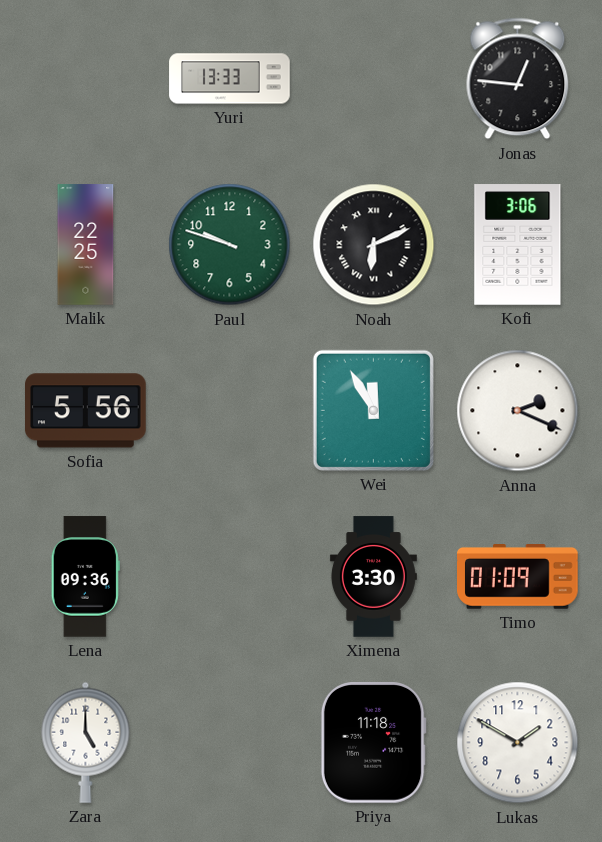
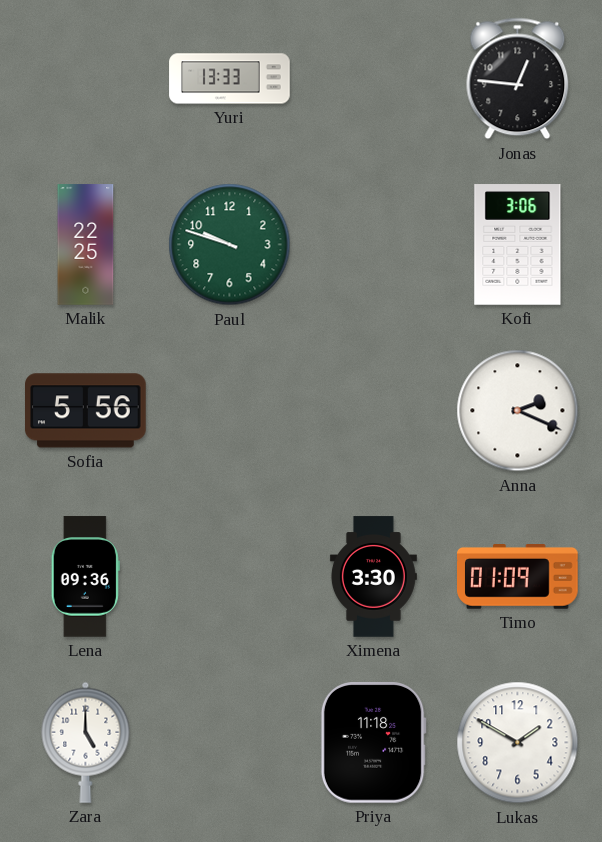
Noah: 6:11 -> none (374, 245)
Wei: 11:55 -> none (373, 410)
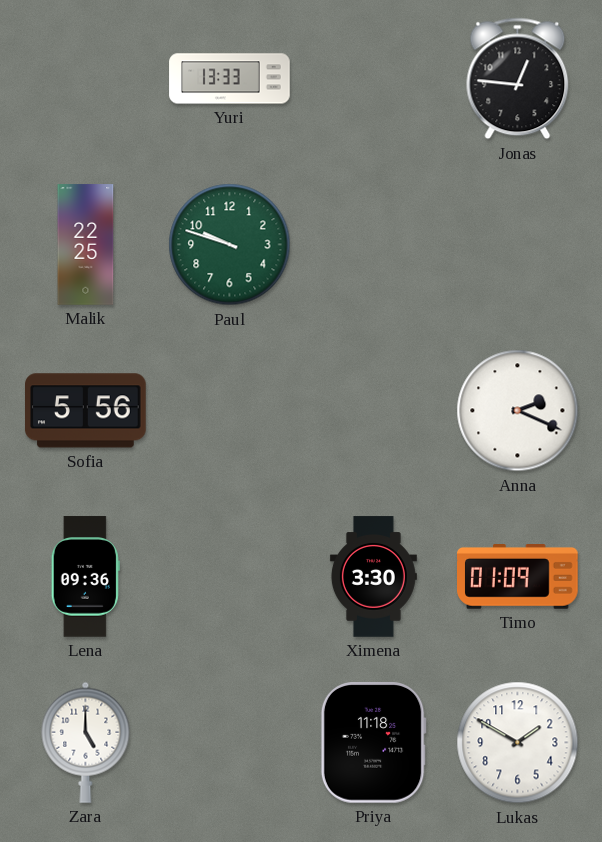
Kofi: 3:06 -> none (518, 245)
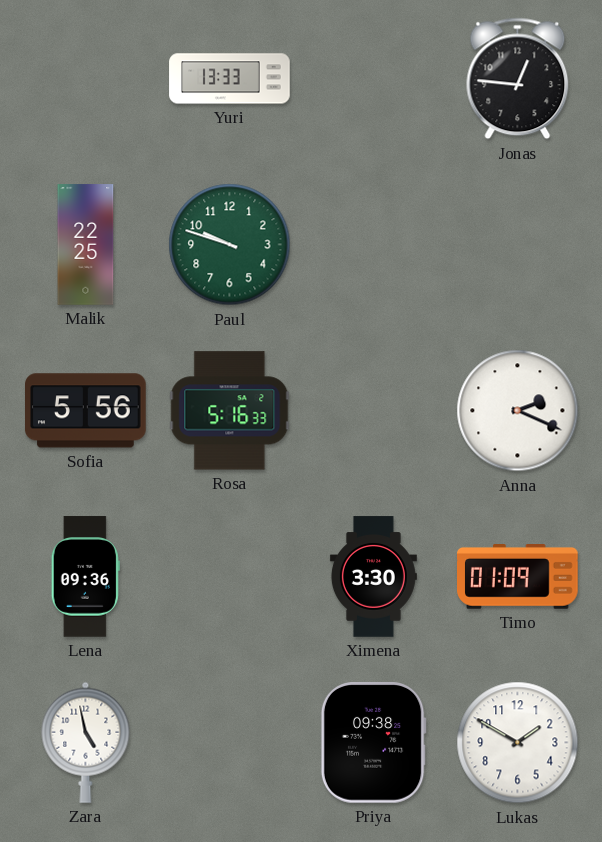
Rosa: none -> 5:16 (230, 411)
Zara: 5:00 -> 4:58 (86, 742)
Priya: 11:18 -> 09:38 (373, 743)
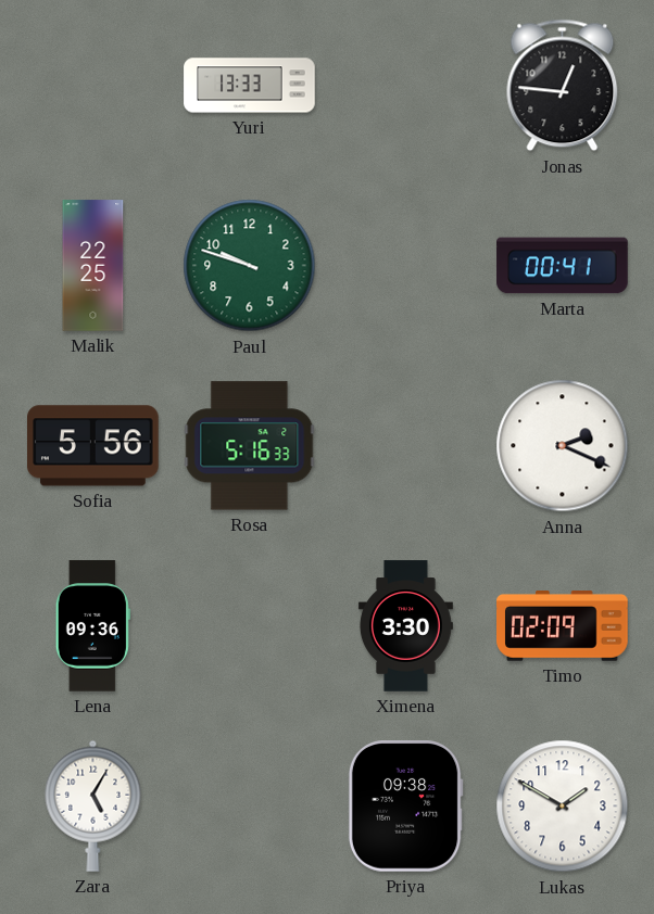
Marta: none -> 00:41 (563, 266)
Timo: 01:09 -> 02:09 (563, 626)
Zara: 4:58 -> 5:05 (93, 805)
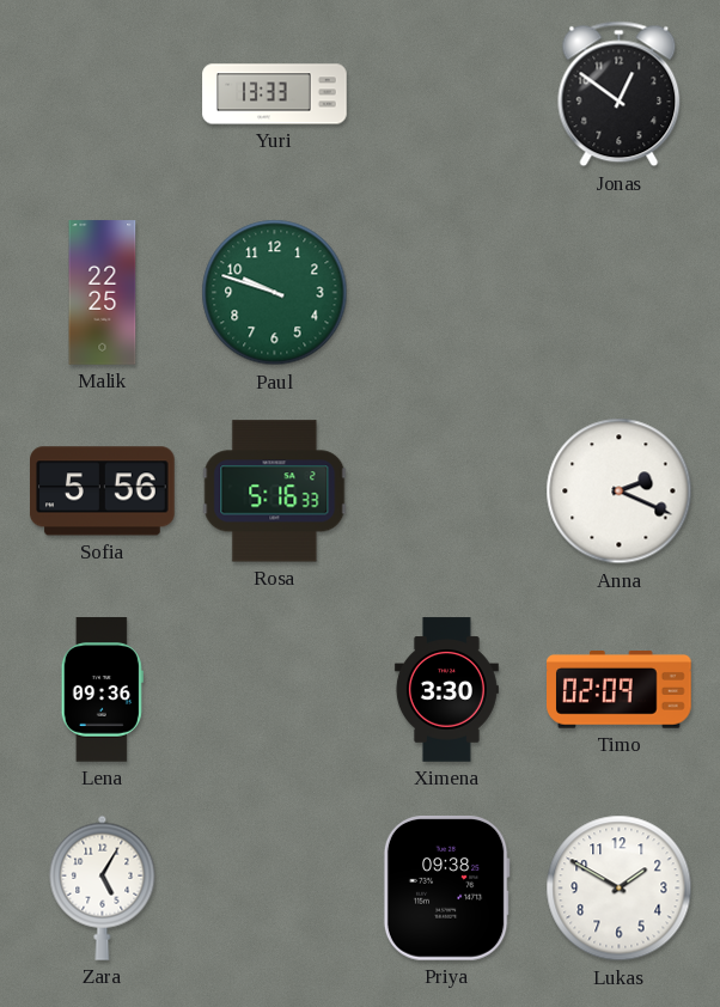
Jonas: 12:46 -> 12:51 (620, 94)
Marta: 00:41 -> none (563, 266)
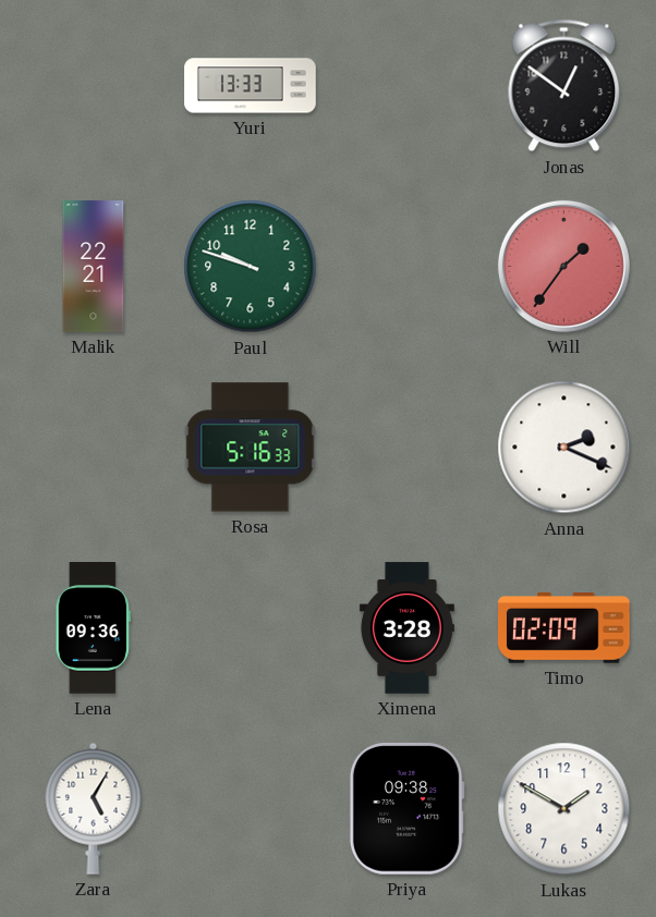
Malik: 22:25 -> 22:21 (94, 267)
Will: none -> 1:36 (563, 266)
Sofia: 5:56 -> none (103, 492)
Ximena: 3:30 -> 3:28 (406, 628)
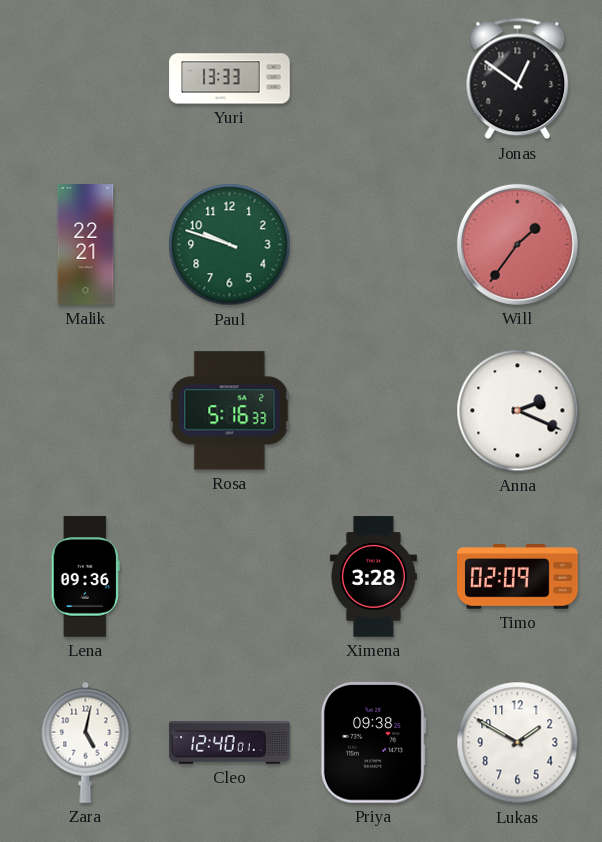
Zara: 5:05 -> 5:02 (86, 742)
Cleo: none -> 12:40 (230, 742)
